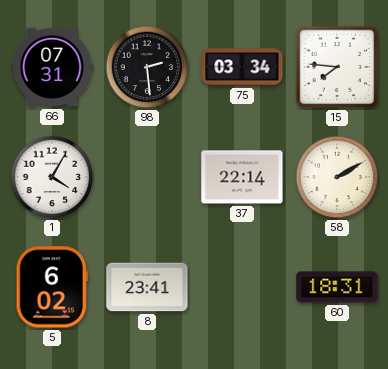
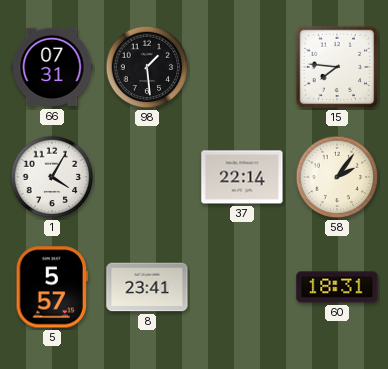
98: 2:29 -> 1:29 (147, 67)
75: 03:34 -> none (242, 67)
58: 2:10 -> 2:06 (337, 177)
5: 6:02 -> 5:57 (52, 287)
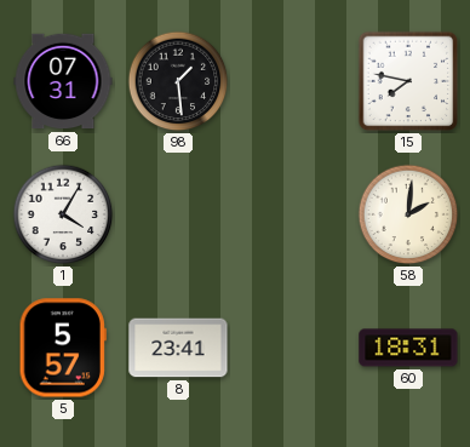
15: 7:46 -> 7:47 (408, 81)
37: 22:14 -> none (242, 177)
58: 2:06 -> 2:01 (408, 214)
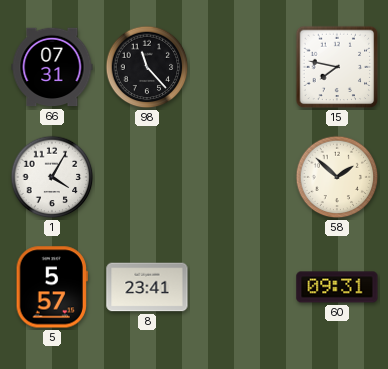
98: 1:29 -> 11:23 (147, 67)
58: 2:01 -> 1:52 (337, 177)
60: 18:31 -> 09:31 (337, 287)
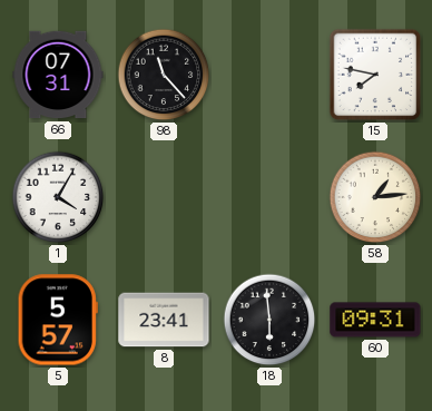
58: 1:52 -> 1:14 (375, 197)
18: none -> 5:59 (269, 320)
